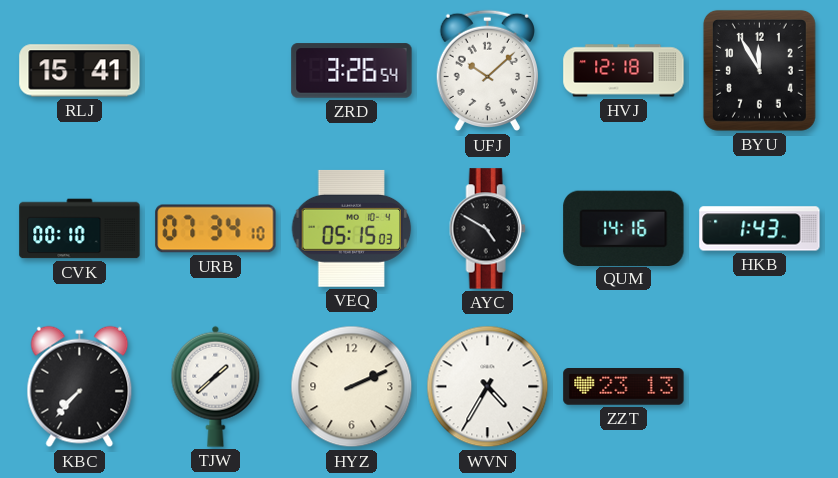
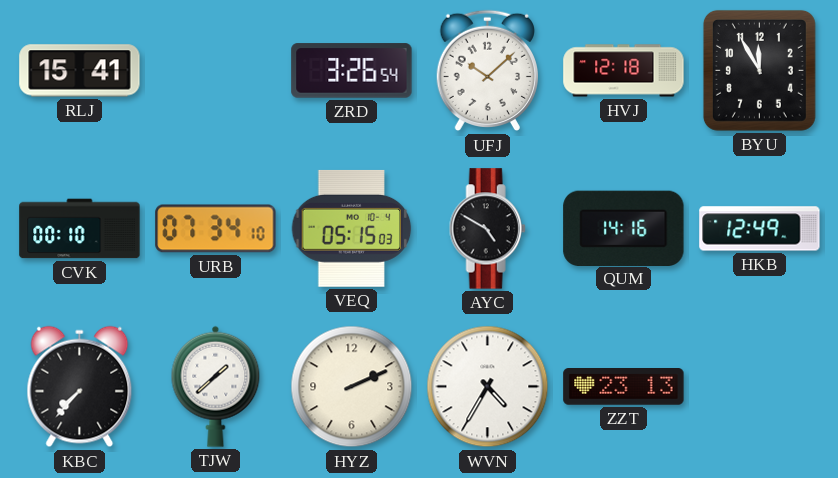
HKB: 1:43 -> 12:49 (760, 229)
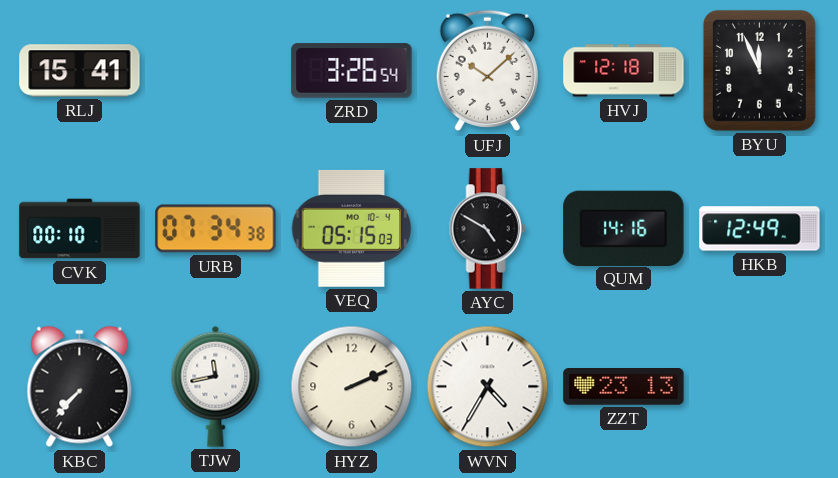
BYU: 11:55 -> 11:56 (759, 70)
URB: 07:34:10 -> 07:34:38 (216, 229)
TJW: 1:38 -> 11:43 (216, 386)
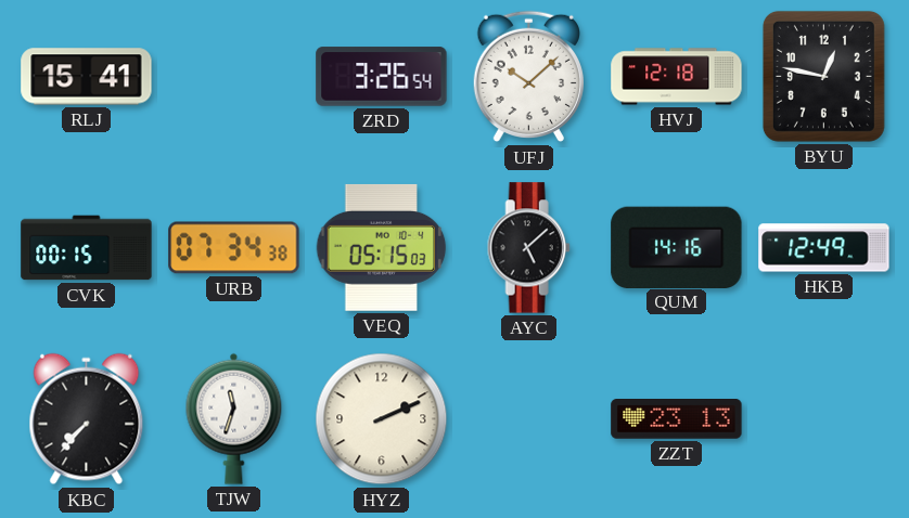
BYU: 11:56 -> 12:47 (823, 76)
CVK: 00:10 -> 00:15 (87, 248)
AYC: 4:50 -> 5:08 (528, 248)
TJW: 11:43 -> 11:33 (234, 418)
WVN: 4:35 -> none (488, 387)
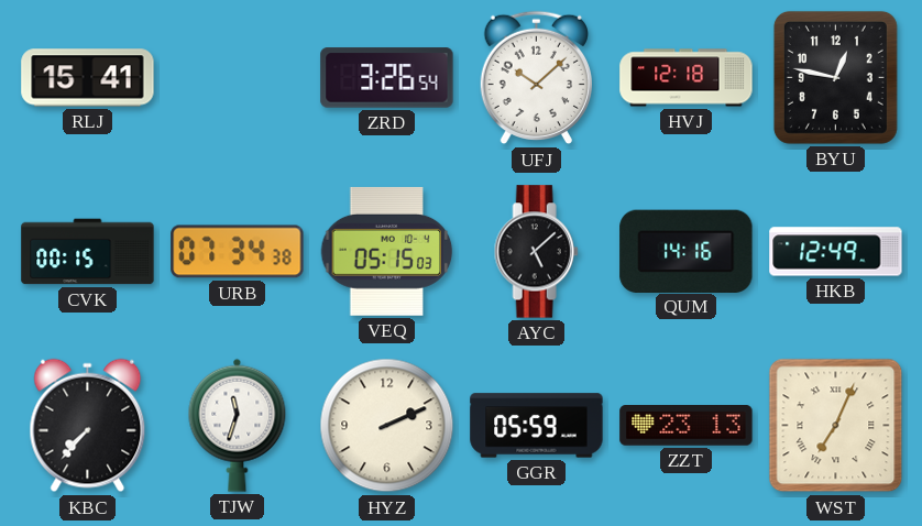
GGR: none -> 05:59 (537, 426)
WST: none -> 7:04 (836, 426)
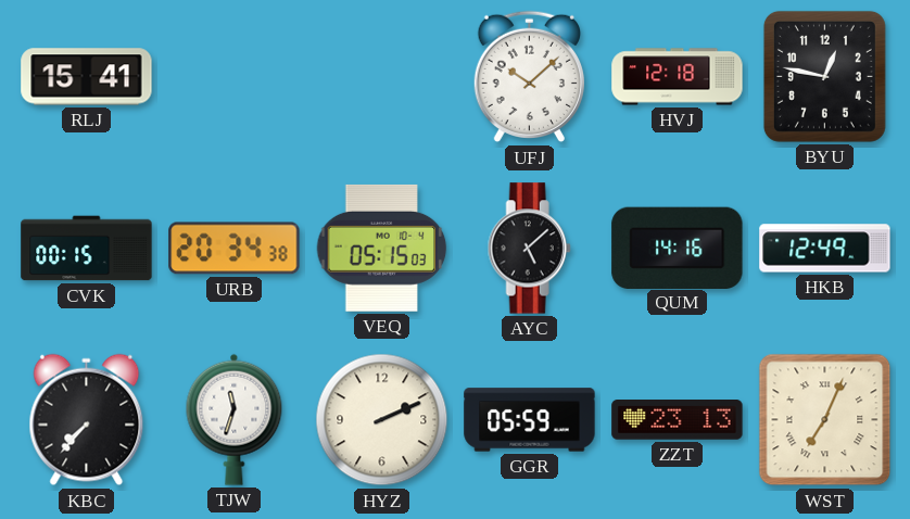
ZRD: 3:26 -> none (387, 78)
URB: 07:34 -> 20:34 (235, 249)
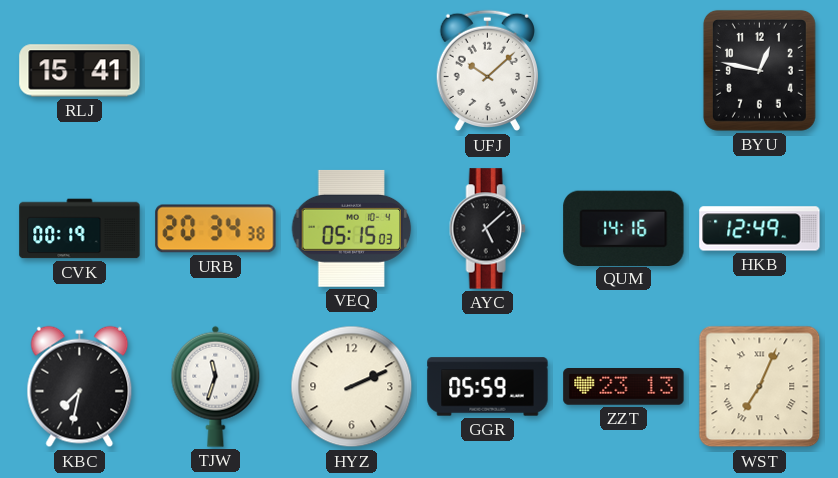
HVJ: 12:18 -> none (678, 77)
CVK: 00:15 -> 00:19 (80, 229)
KBC: 7:37 -> 7:32 (80, 387)
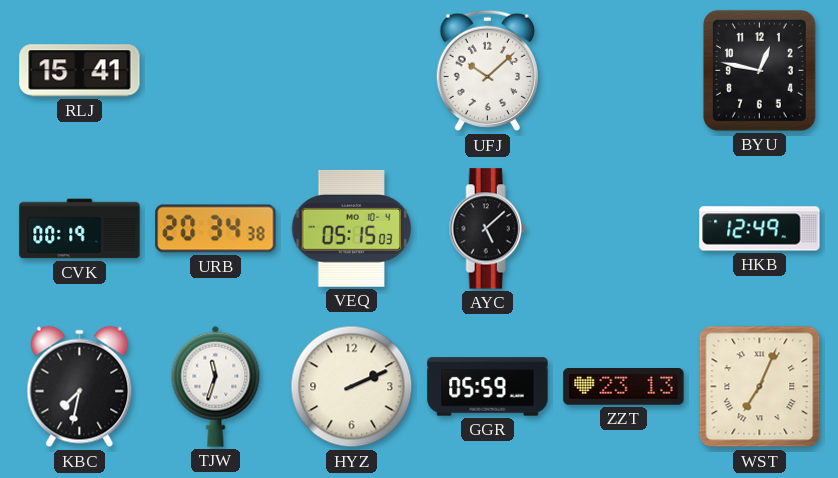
QUM: 14:16 -> none (624, 228)
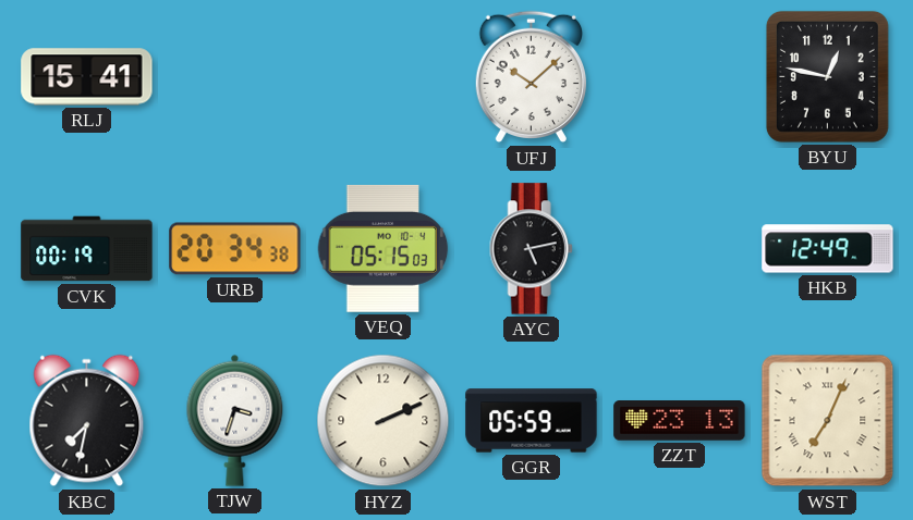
AYC: 5:08 -> 5:13 (531, 249)
TJW: 11:33 -> 3:33 (235, 420)
